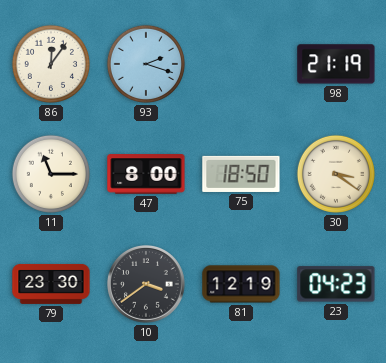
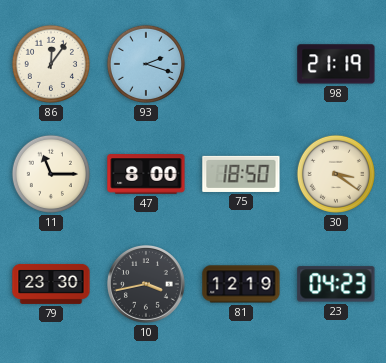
10: 3:39 -> 3:43 (147, 285)
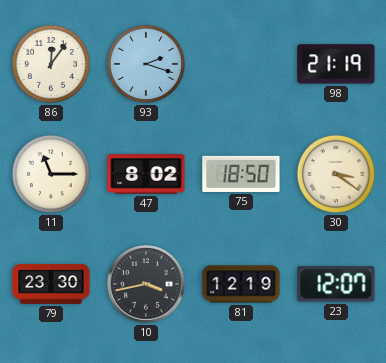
47: 8:00 -> 8:02 (146, 174)
23: 04:23 -> 12:07 (336, 284)
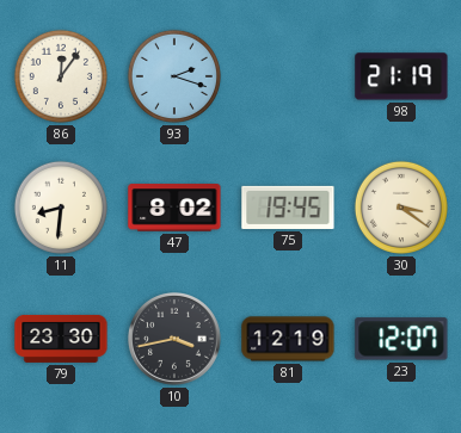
11: 11:15 -> 8:31 (61, 208)
75: 18:50 -> 19:45 (288, 208)
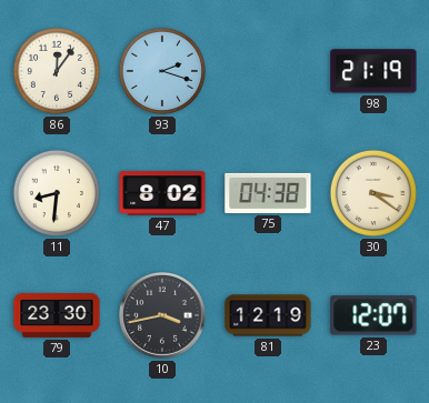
75: 19:45 -> 04:38 (268, 193)
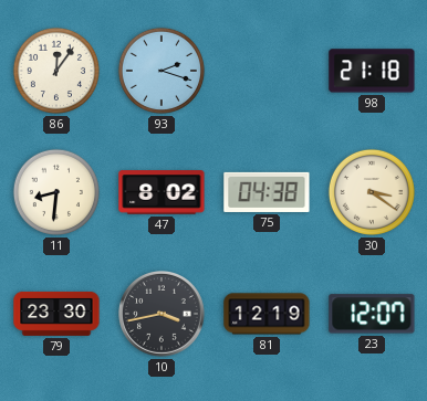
98: 21:19 -> 21:18 (372, 71)
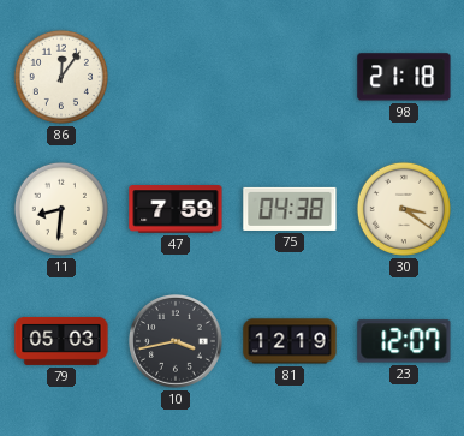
93: 2:18 -> none (162, 71)
47: 8:02 -> 7:59 (176, 209)
79: 23:30 -> 05:03 (61, 341)
